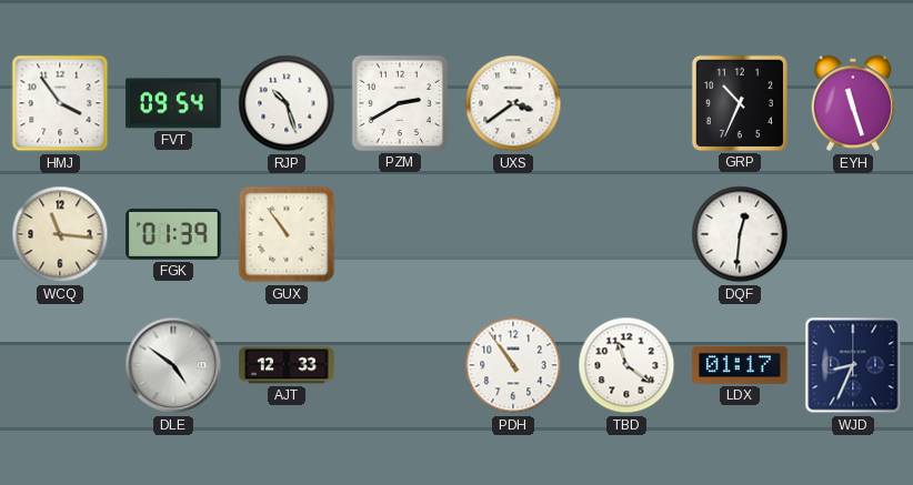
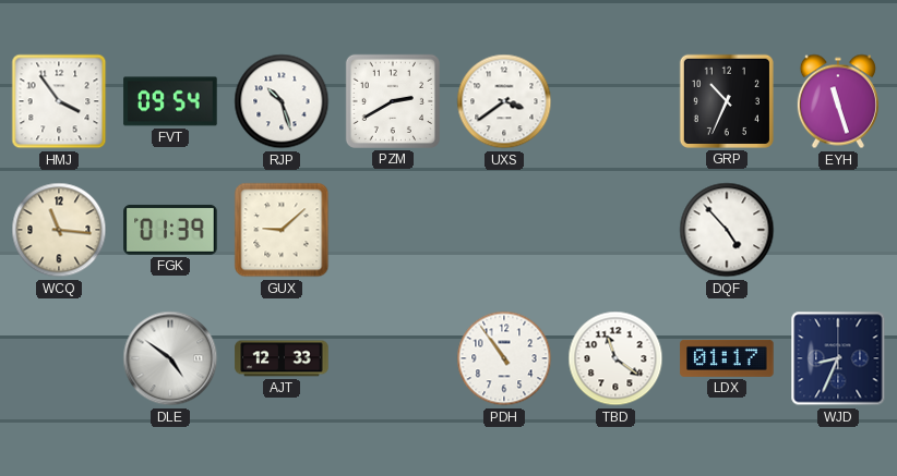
GUX: 10:54 -> 9:08 (282, 230)
DQF: 12:31 -> 4:53 (727, 230)
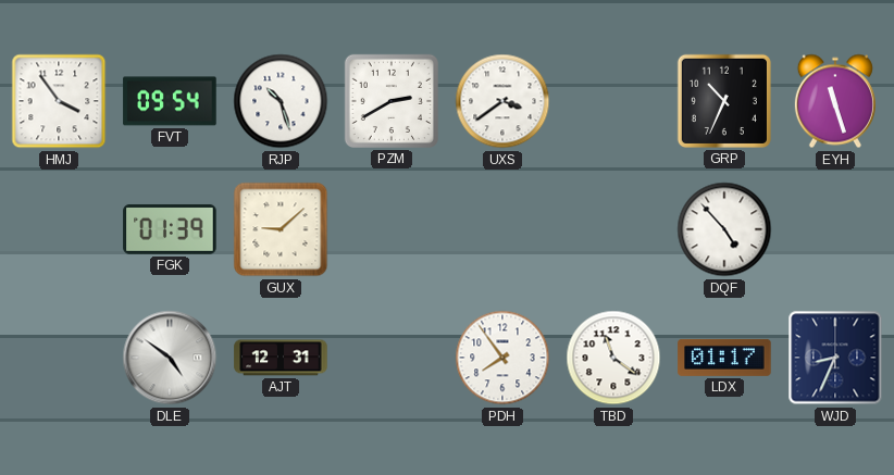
WCQ: 11:16 -> none (59, 230)
AJT: 12:33 -> 12:31 (281, 358)
PDH: 10:54 -> 7:54 (502, 358)
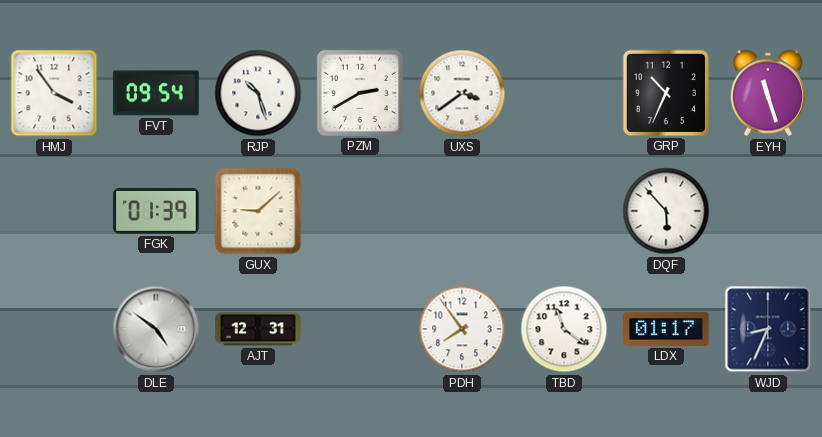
DQF: 4:53 -> 5:53 (666, 211)
